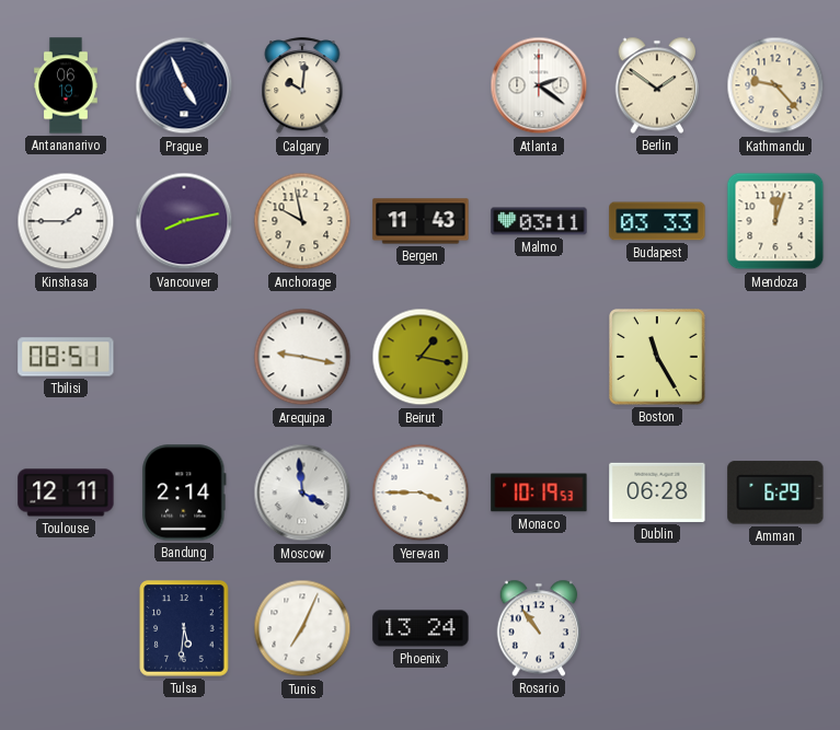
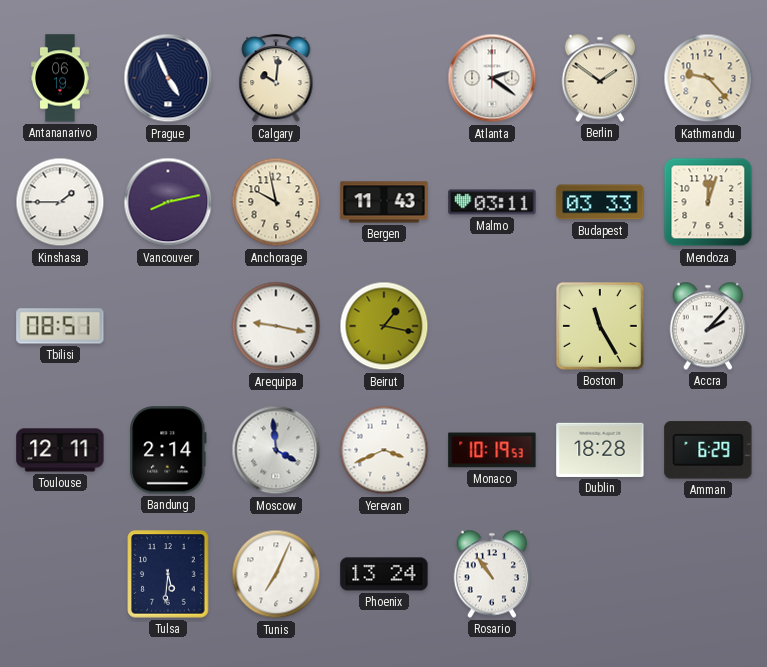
Accra: none -> 2:07 (708, 326)
Yerevan: 3:45 -> 3:41 (384, 450)
Dublin: 06:28 -> 18:28 (600, 450)
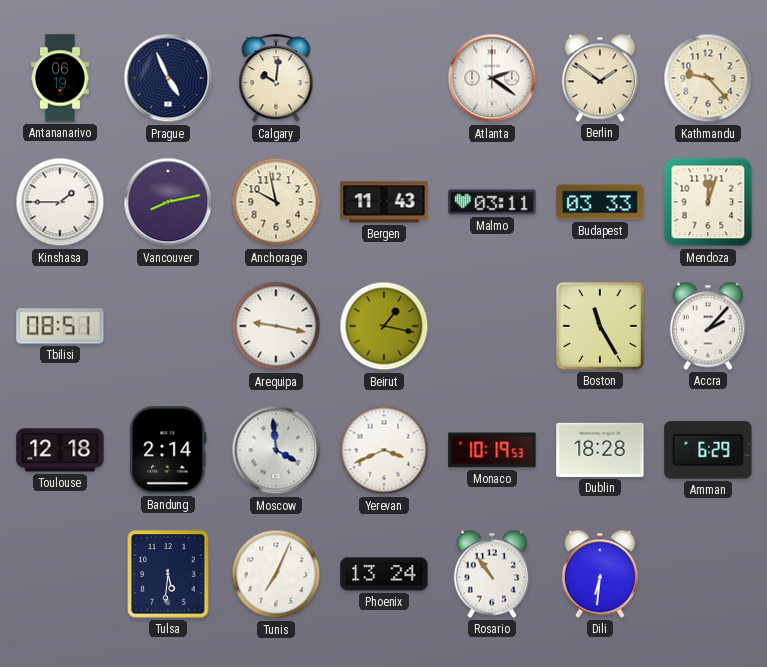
Toulouse: 12:11 -> 12:18 (60, 450)
Dili: none -> 6:31 (600, 574)
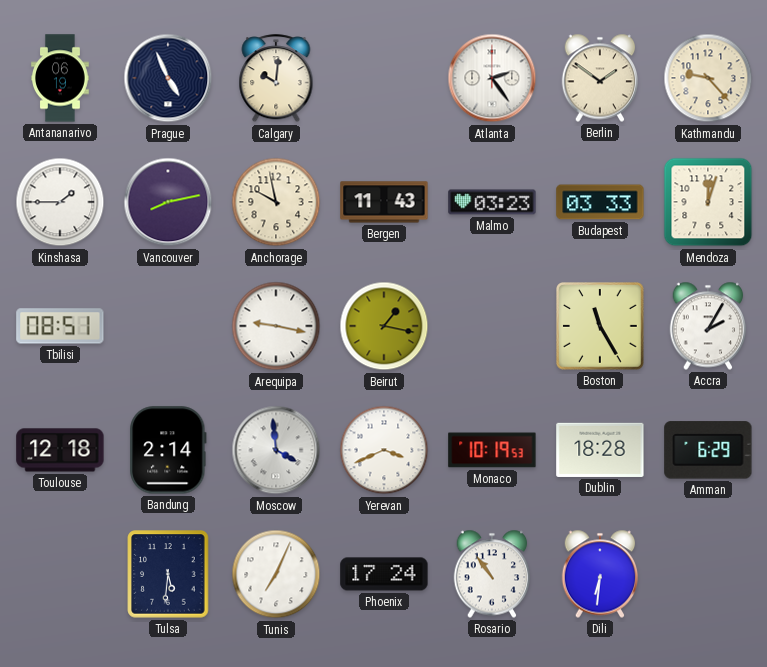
Atlanta: 2:21 -> 2:24 (492, 78)
Malmo: 03:11 -> 03:23 (492, 202)
Accra: 2:07 -> 2:05 (708, 326)
Phoenix: 13:24 -> 17:24 (384, 574)
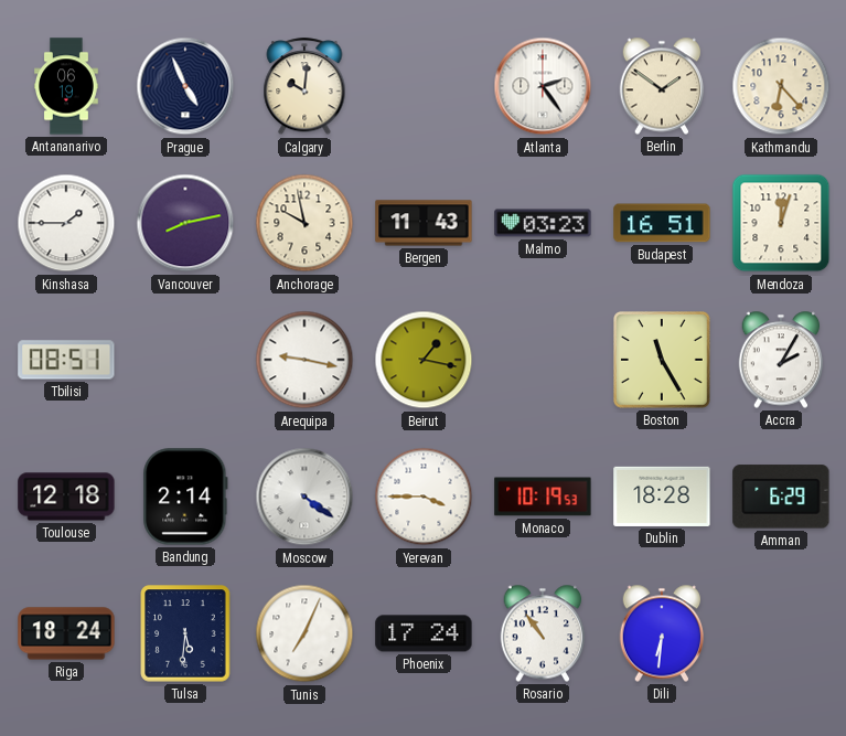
Kathmandu: 9:23 -> 6:23 (781, 86)
Budapest: 03:33 -> 16:51 (662, 223)
Moscow: 3:59 -> 4:21 (304, 497)
Yerevan: 3:41 -> 3:45 (424, 497)
Riga: none -> 18:24 (66, 633)
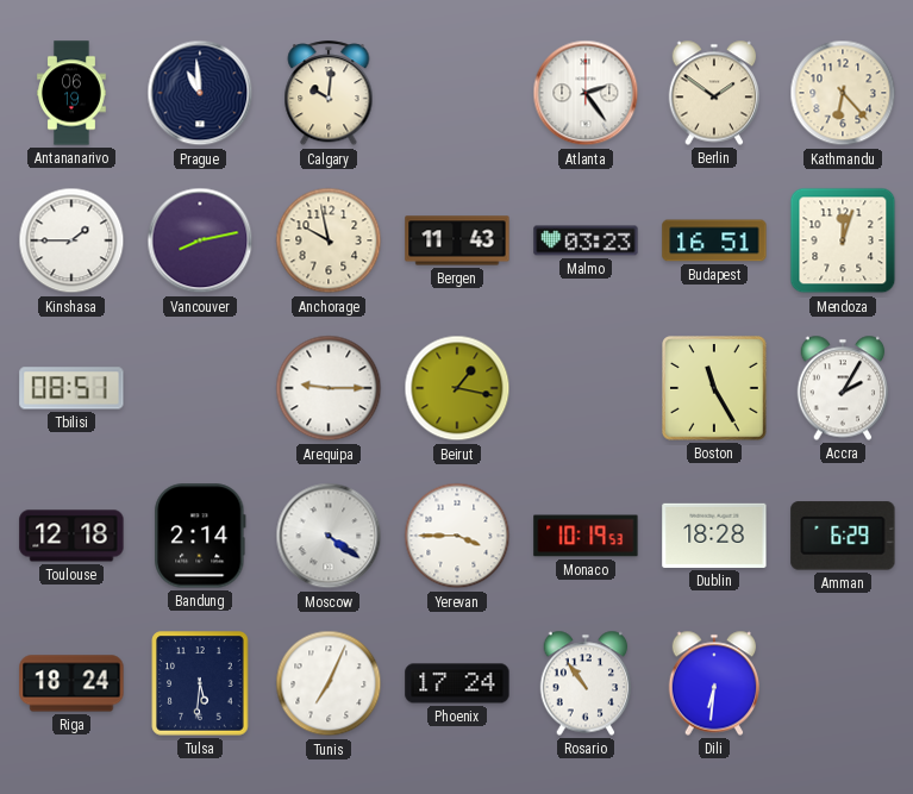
Prague: 4:56 -> 10:59 (200, 93)
Arequipa: 9:17 -> 9:15 (329, 388)
